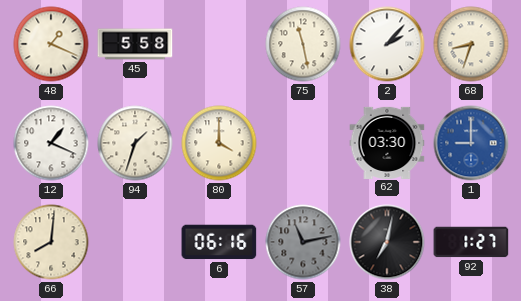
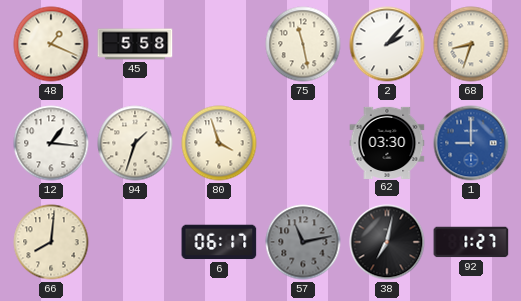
12: 1:19 -> 1:16 (51, 143)
80: 4:00 -> 3:57 (219, 143)
6: 06:16 -> 06:17 (219, 242)
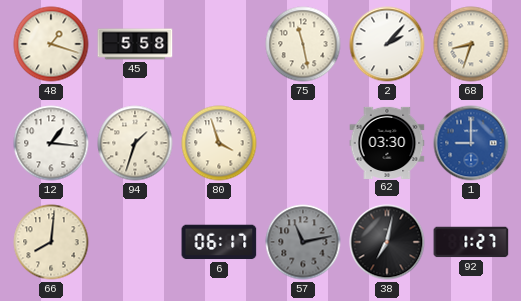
48: 1:19 -> 1:18 (51, 44)
